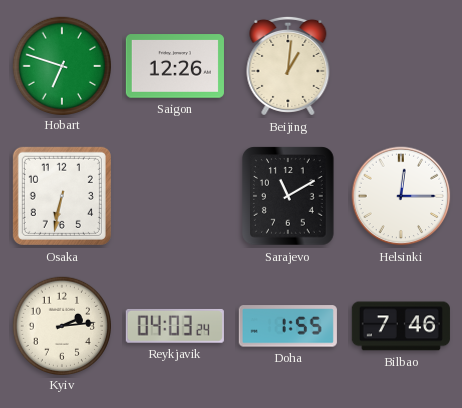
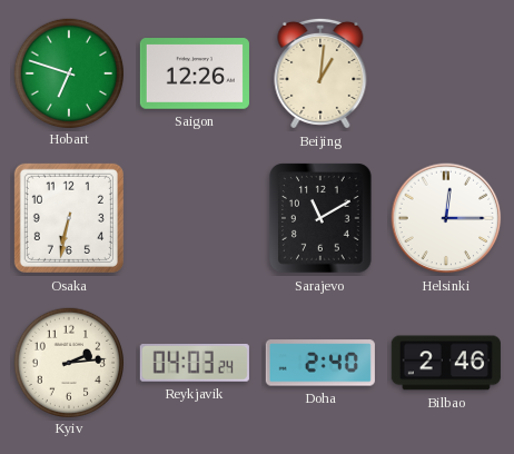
Doha: 1:55 -> 2:40 (320, 363)
Bilbao: 7:46 -> 2:46 (446, 363)
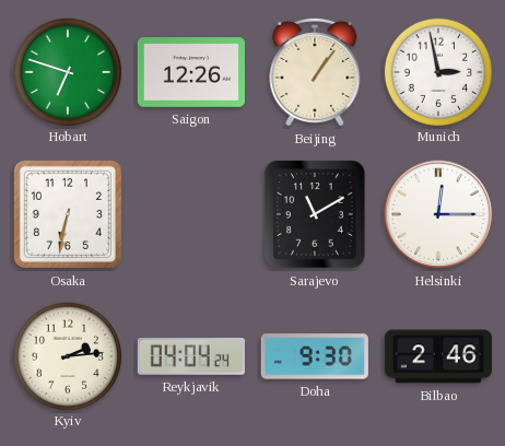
Beijing: 1:01 -> 1:06 (315, 72)
Munich: none -> 2:58 (437, 71)
Reykjavik: 04:03 -> 04:04 (191, 356)
Doha: 2:40 -> 9:30 (315, 356)
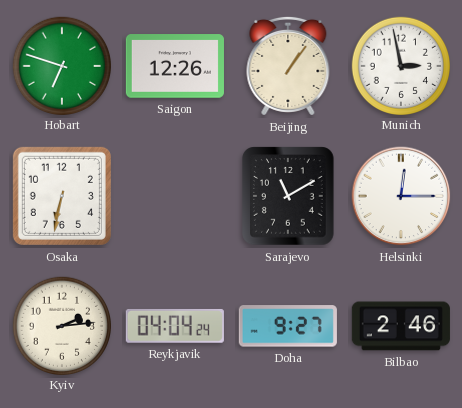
Doha: 9:30 -> 9:27 (288, 326)
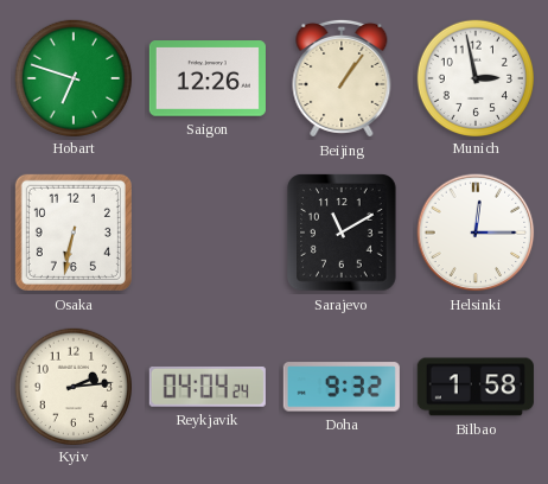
Doha: 9:27 -> 9:32 (342, 387)
Bilbao: 2:46 -> 1:58 (476, 387)
